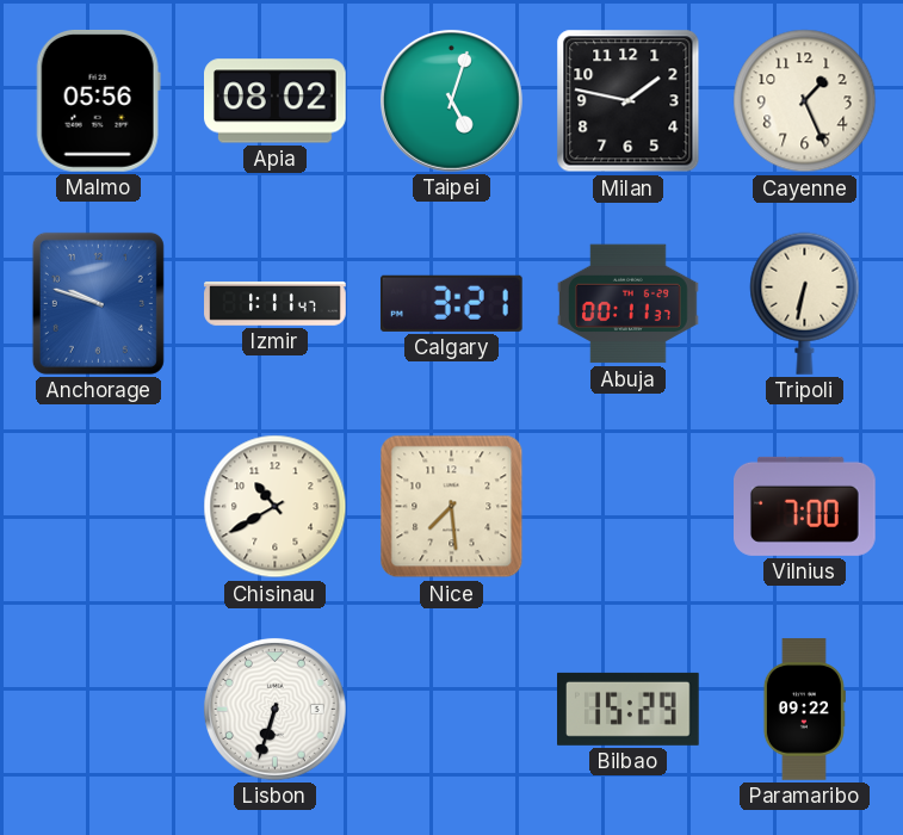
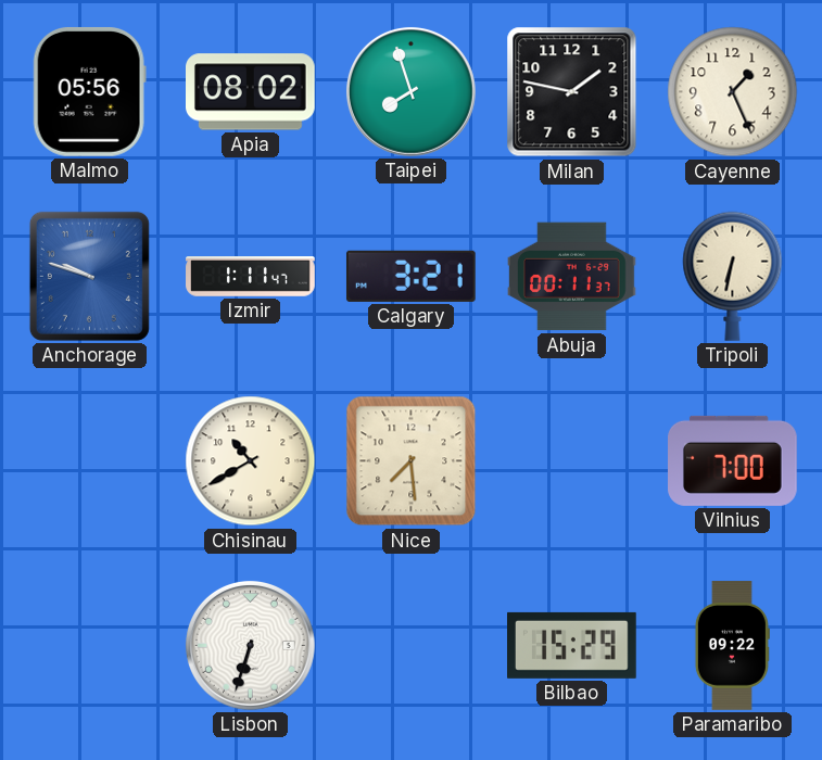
Taipei: 5:03 -> 7:57 (410, 91)
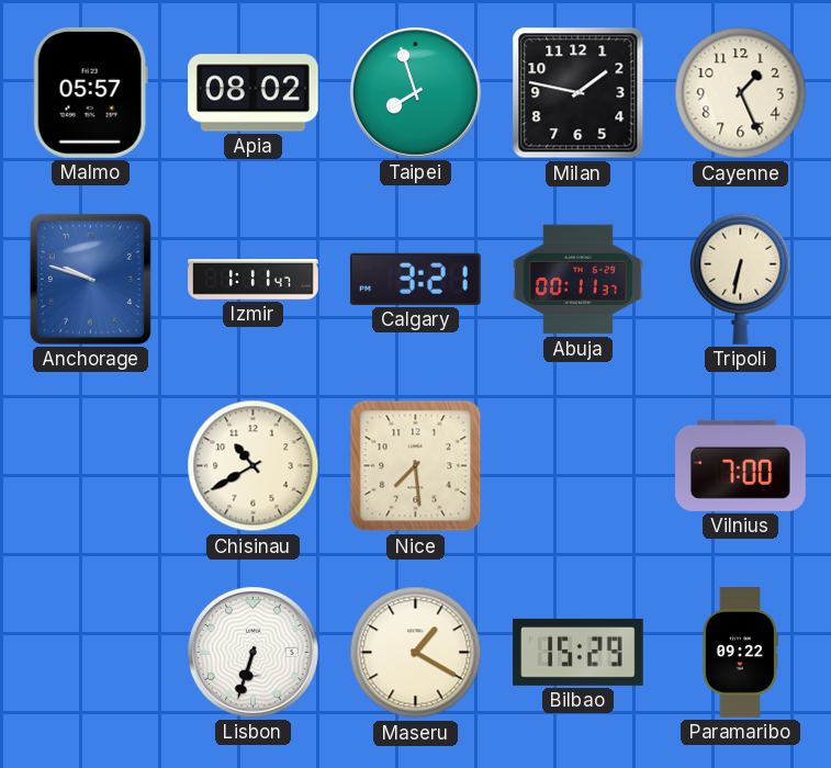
Malmo: 05:56 -> 05:57 (90, 93)
Maseru: none -> 1:20 (416, 653)
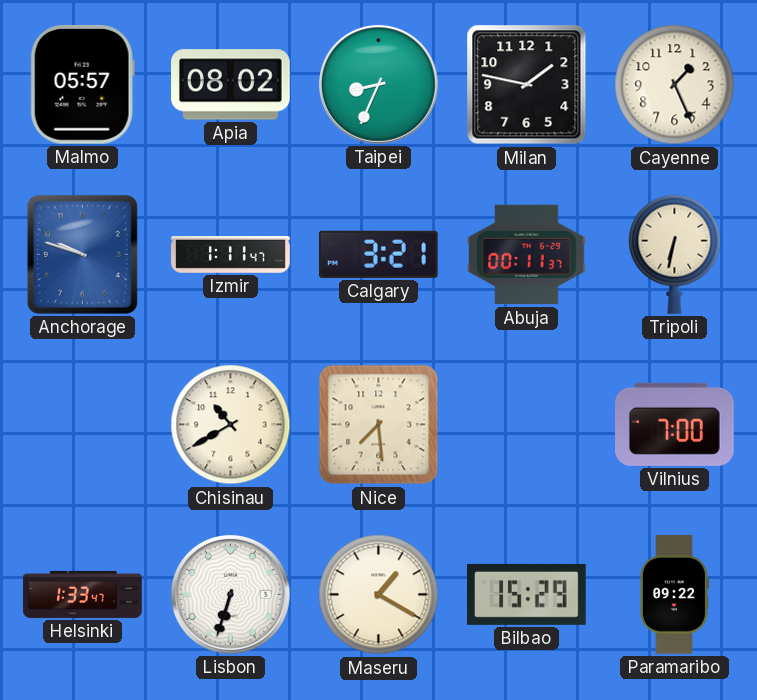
Taipei: 7:57 -> 8:34 (378, 84)
Helsinki: none -> 1:33 (83, 594)
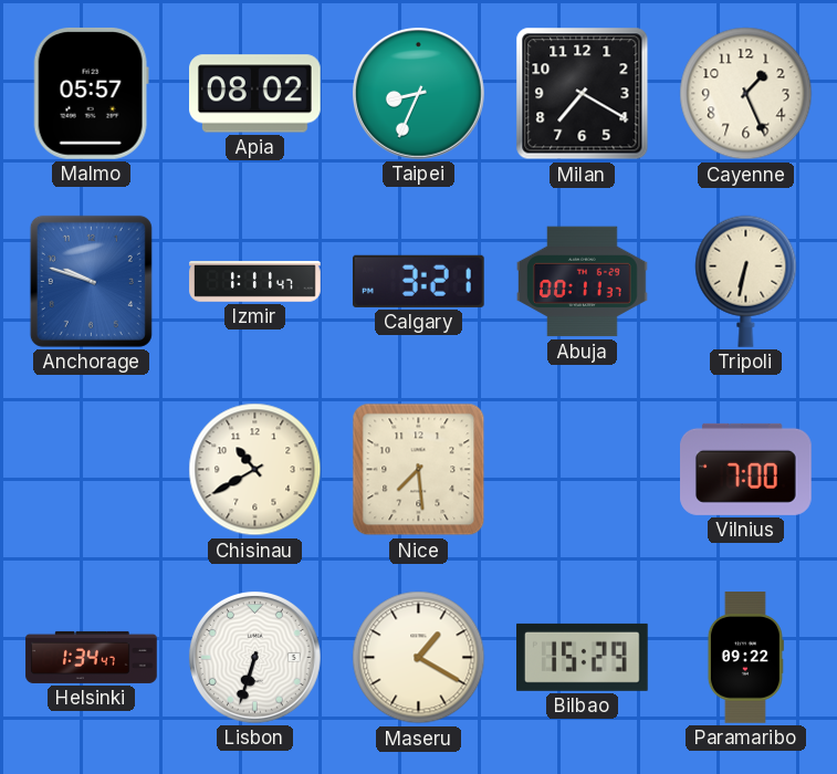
Milan: 1:47 -> 7:20 (583, 94)
Helsinki: 1:33 -> 1:34 (92, 657)
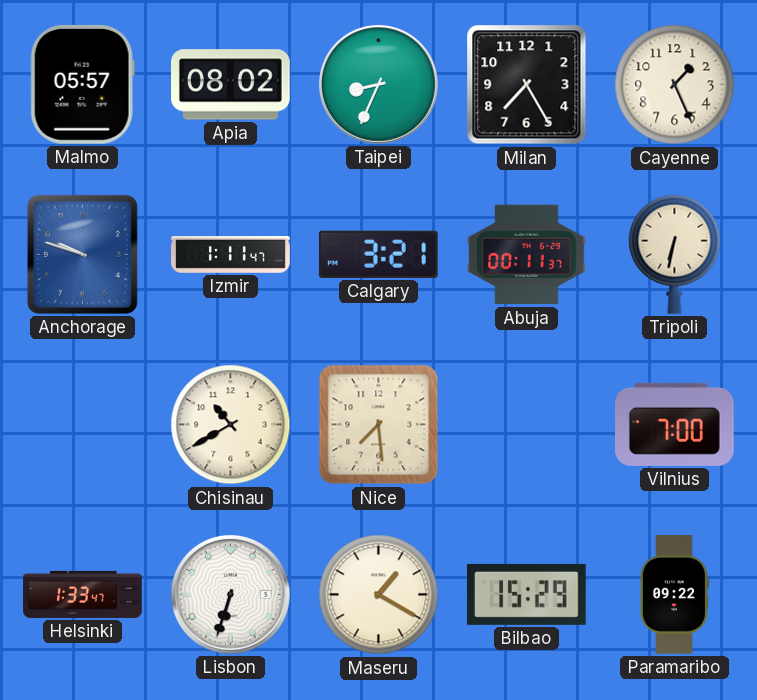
Milan: 7:20 -> 7:25 (527, 85)
Helsinki: 1:34 -> 1:33 (83, 594)
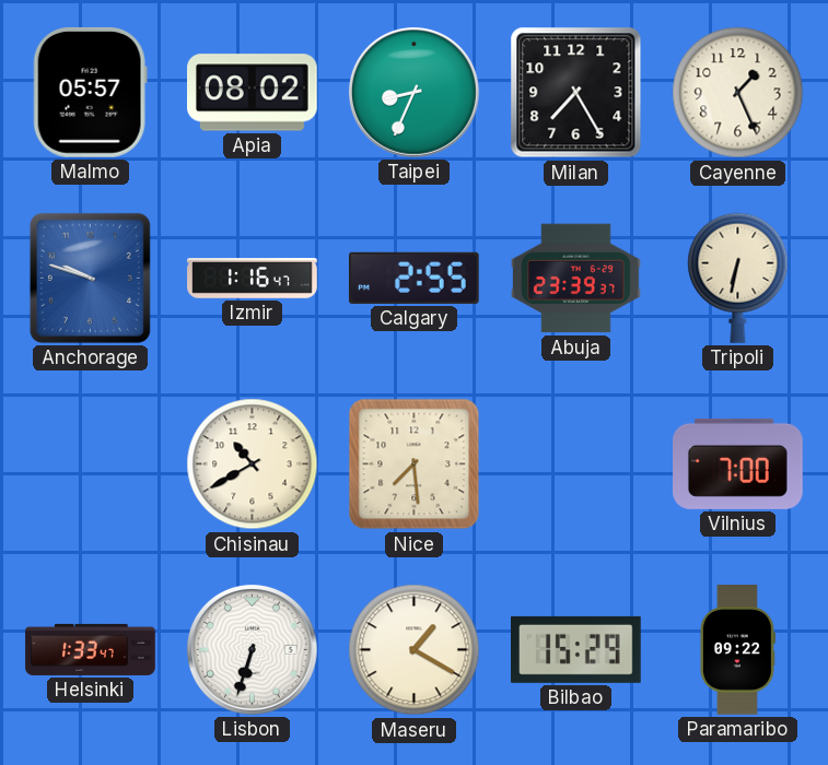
Izmir: 1:11 -> 1:16 (253, 279)
Calgary: 3:21 -> 2:55 (413, 278)
Abuja: 00:11 -> 23:39 (576, 279)
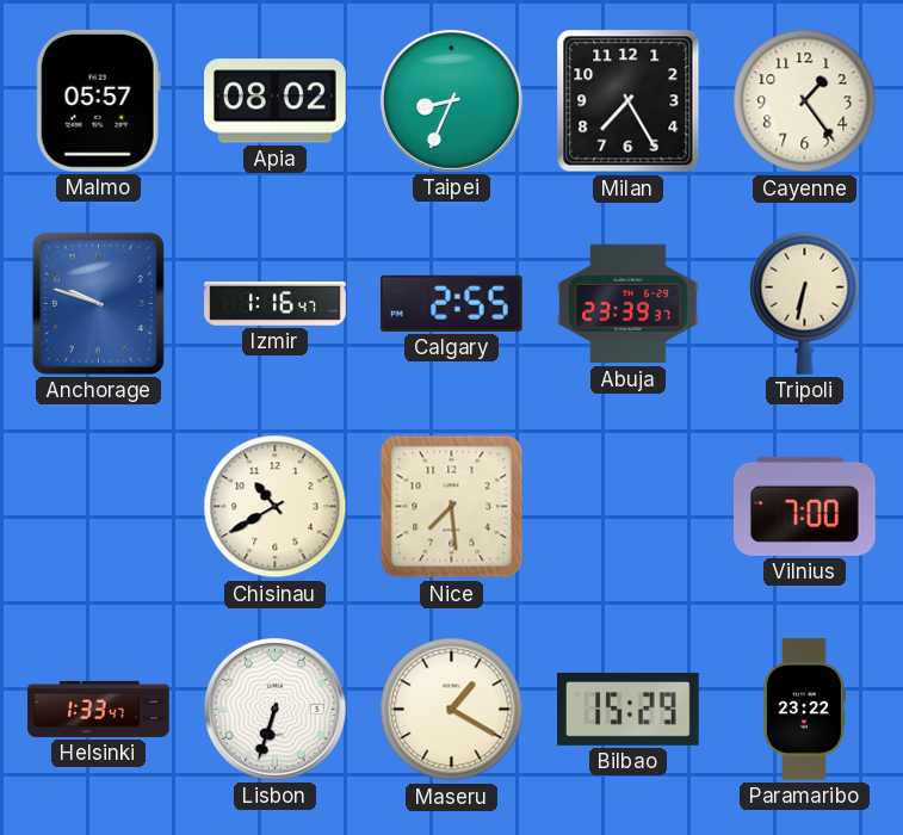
Cayenne: 1:26 -> 1:24 (805, 101)
Paramaribo: 09:22 -> 23:22 (804, 710)
